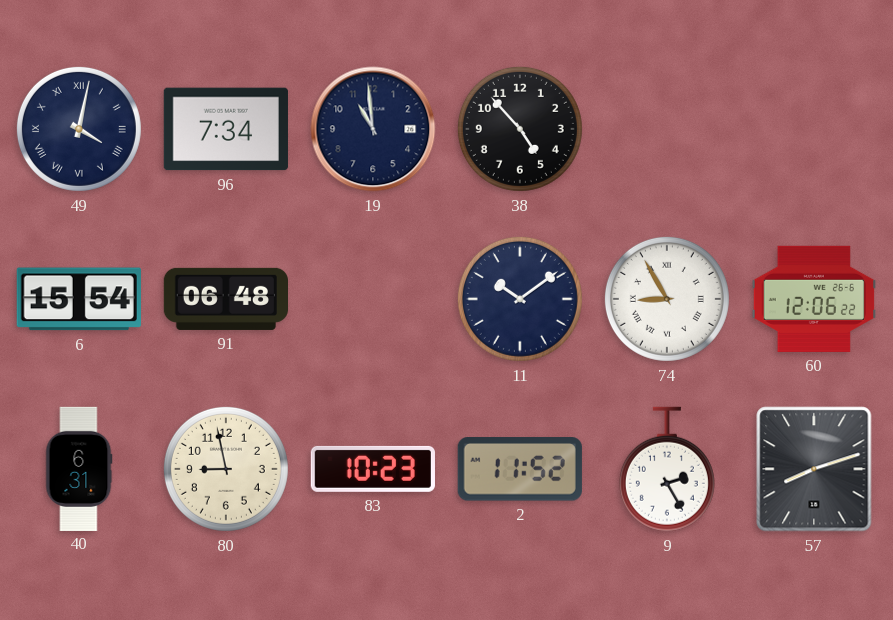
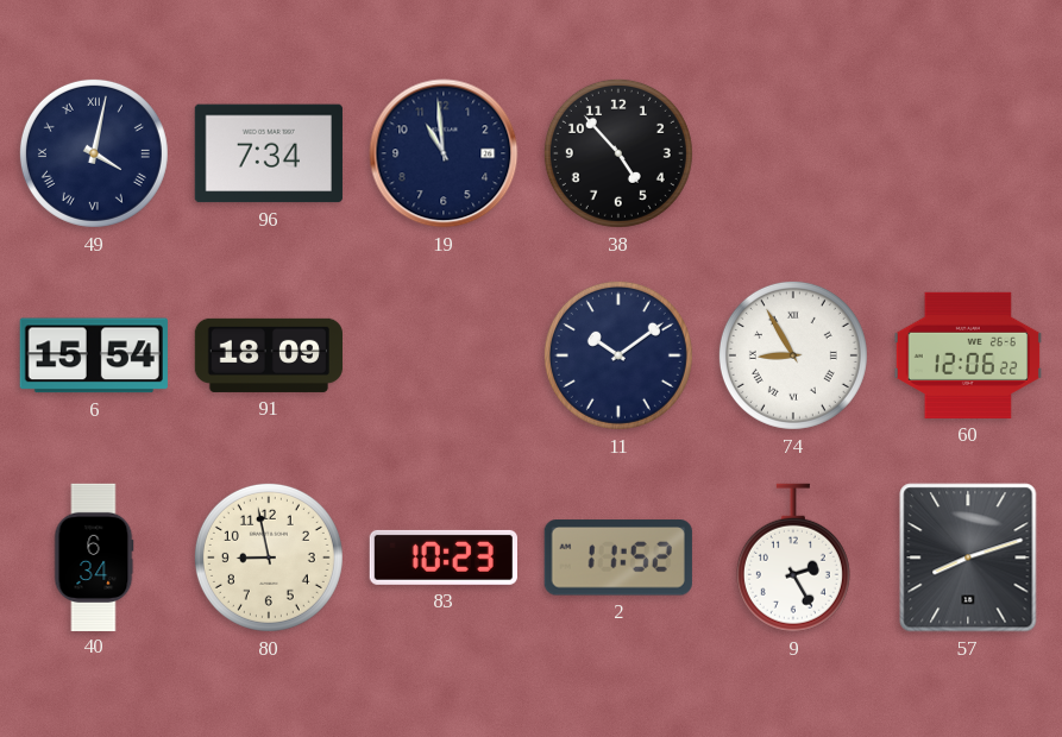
91: 06:48 -> 18:09 (268, 355)
40: 6:31 -> 6:34 (94, 556)
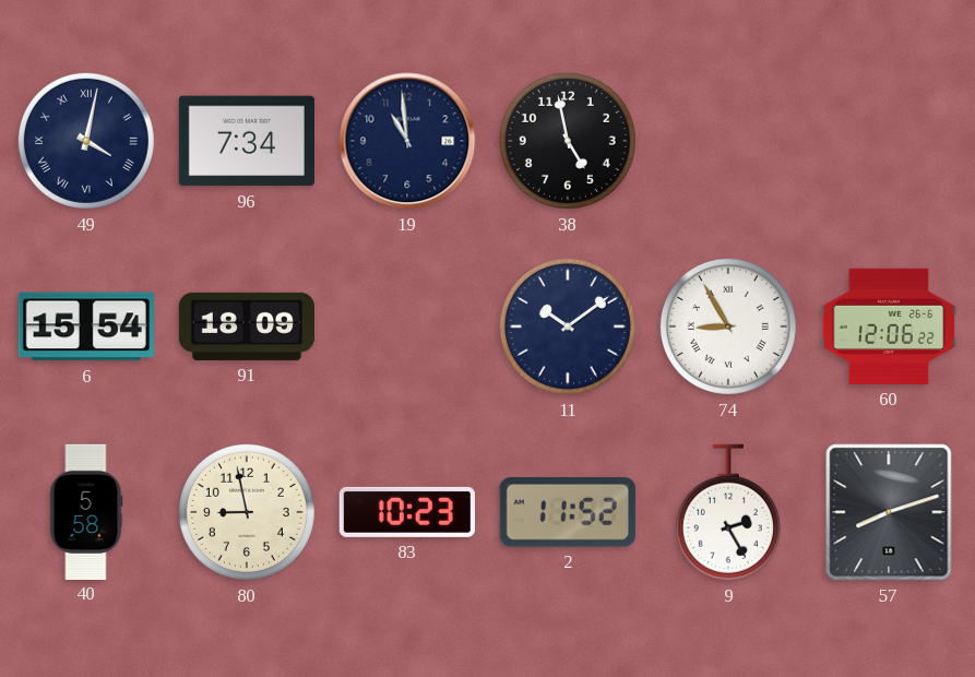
38: 4:53 -> 4:58 (568, 141)
40: 6:34 -> 5:58 (86, 511)
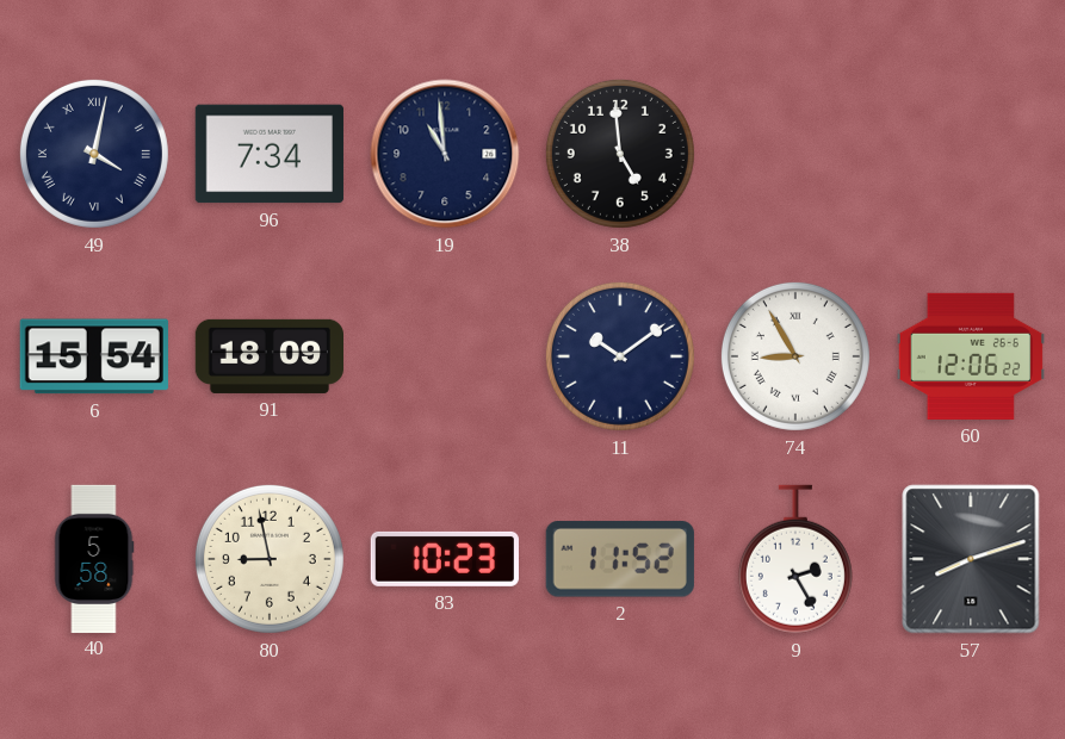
38: 4:58 -> 4:59 (620, 154)
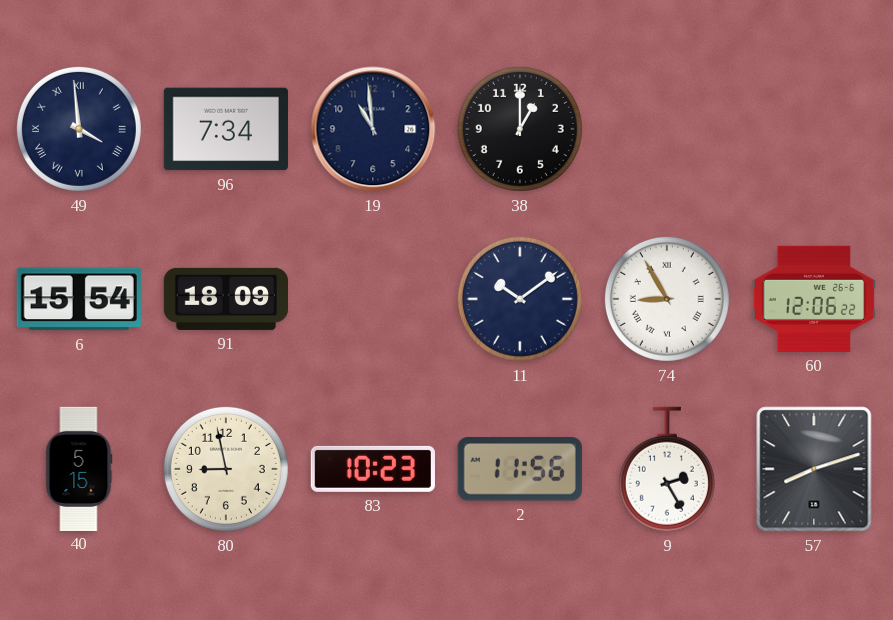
49: 4:02 -> 3:59 (79, 129)
38: 4:59 -> 1:00 (520, 129)
40: 5:58 -> 5:15 (79, 468)
2: 11:52 -> 11:56 (520, 469)
